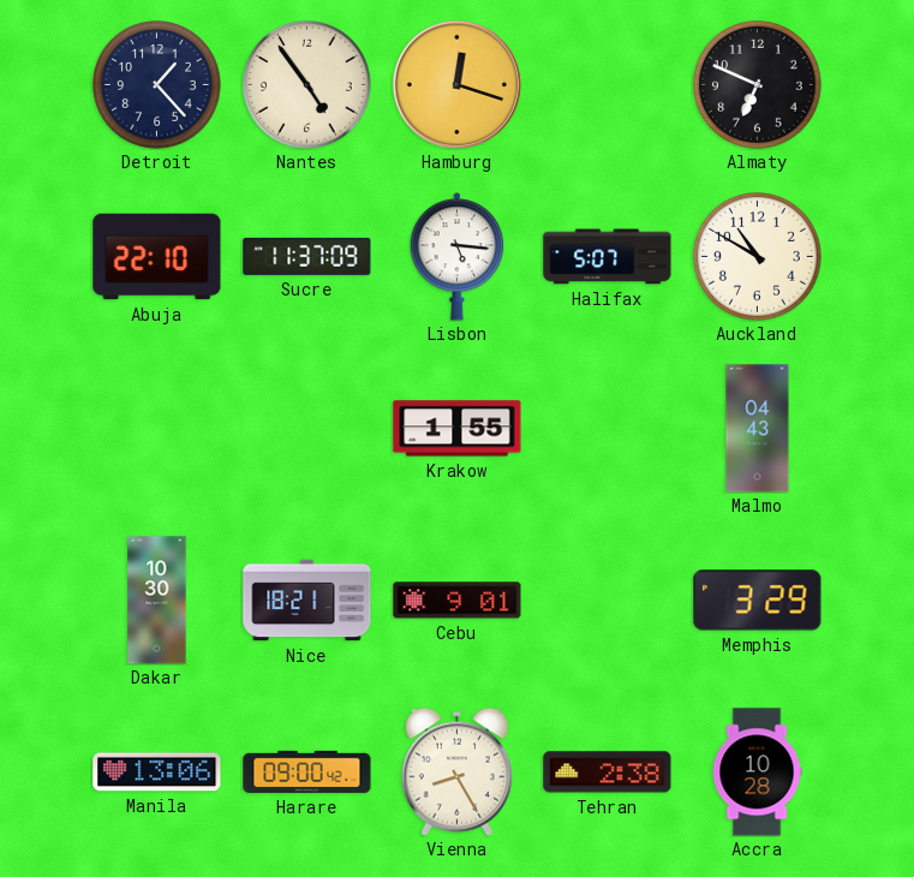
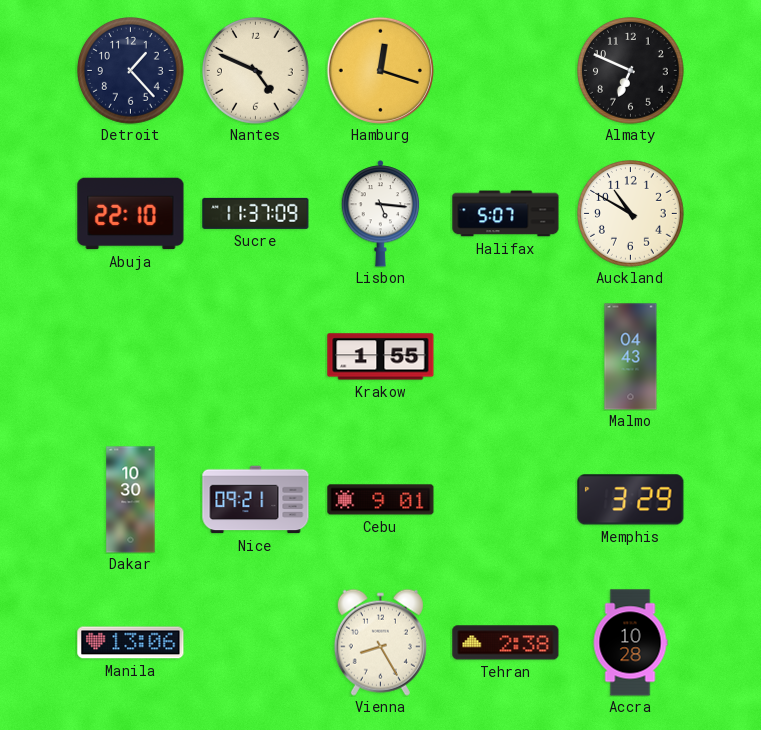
Nantes: 4:54 -> 4:49 (256, 71)
Nice: 18:21 -> 09:21 (256, 500)
Harare: 09:00 -> none (307, 771)
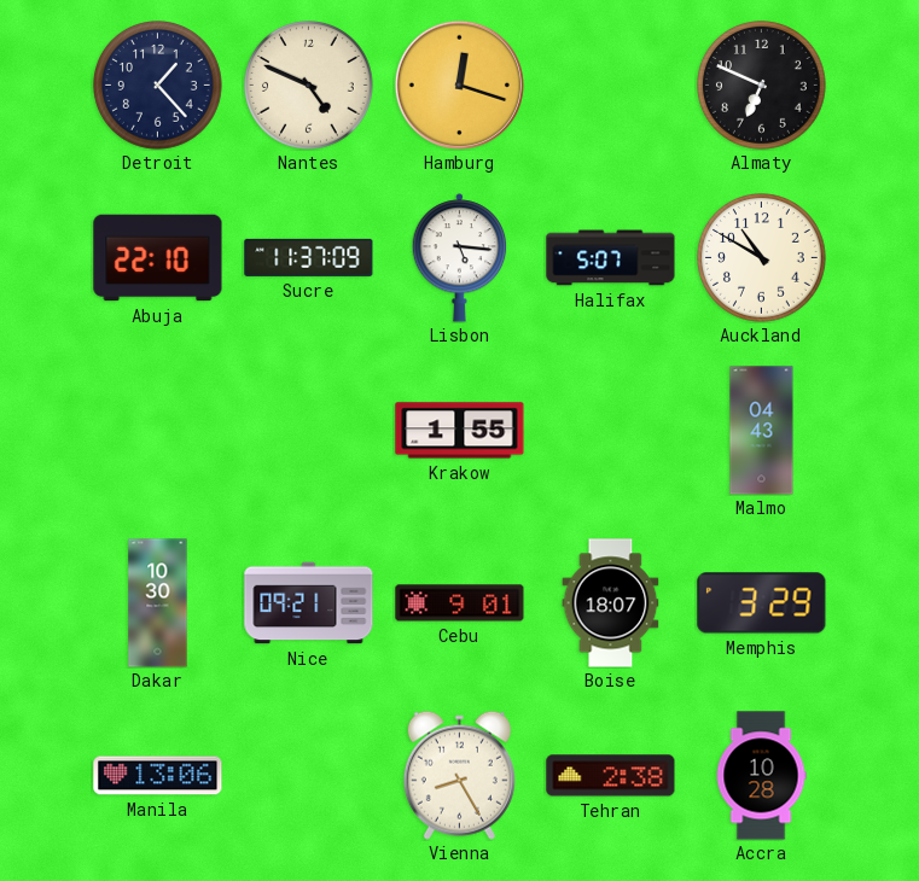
Boise: none -> 18:07 (611, 603)
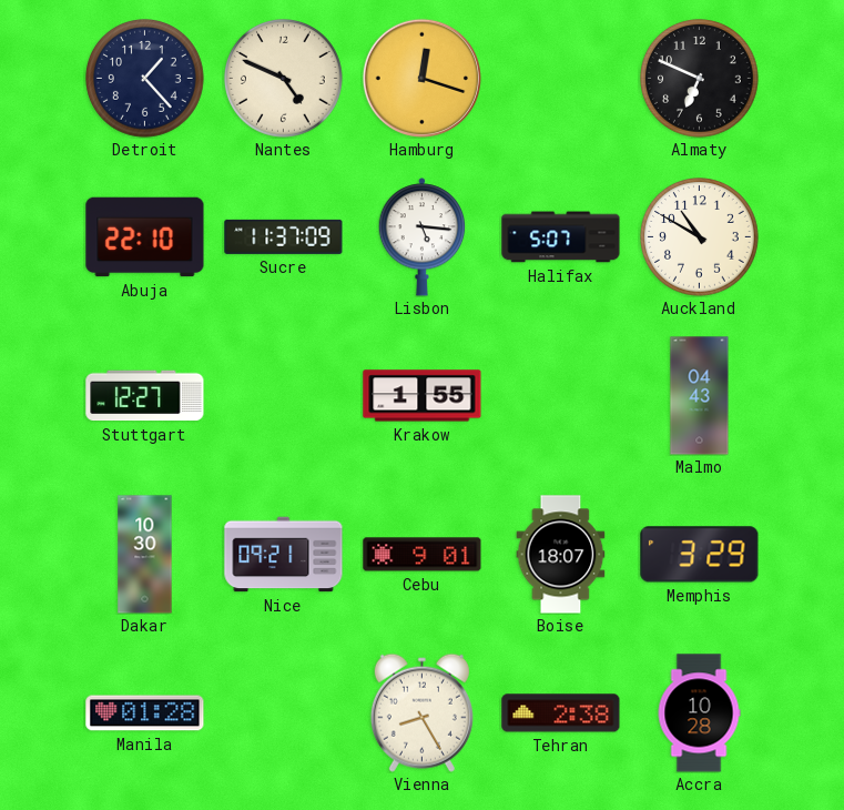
Stuttgart: none -> 12:27 (145, 396)
Manila: 13:06 -> 01:28 (145, 713)
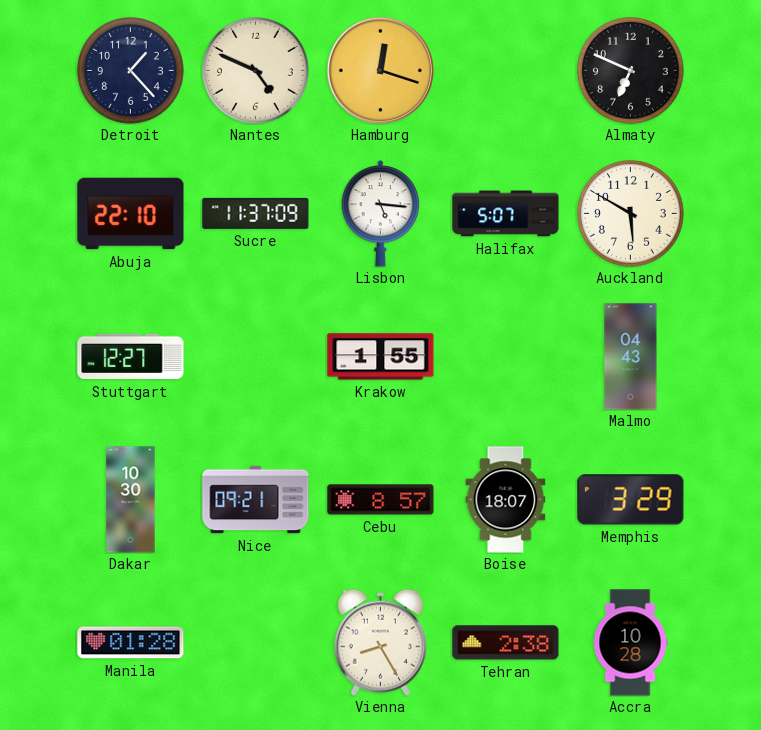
Auckland: 10:50 -> 5:50 (631, 214)
Cebu: 9:01 -> 8:57 (381, 500)
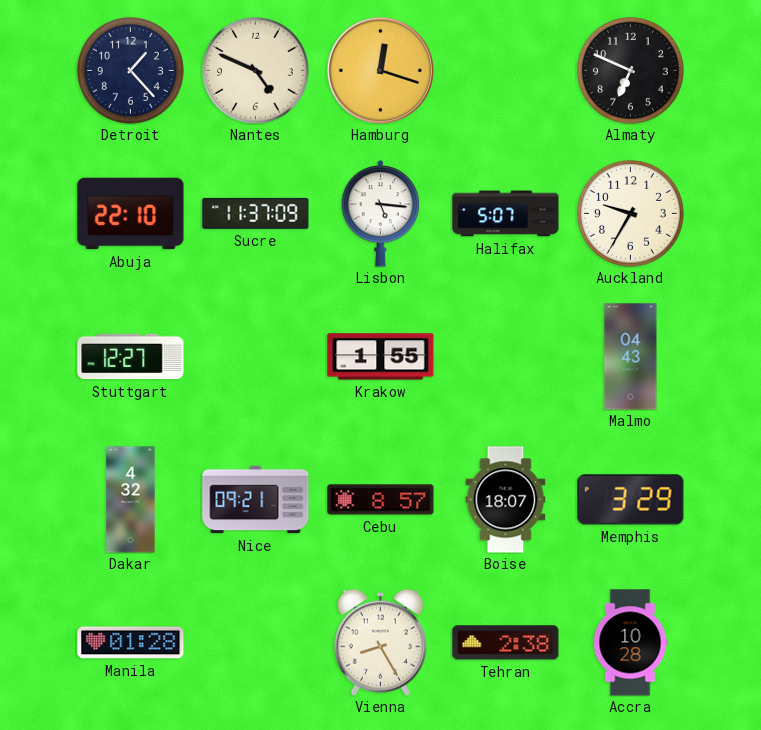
Auckland: 5:50 -> 9:35 (631, 214)
Dakar: 10:30 -> 4:32 (131, 500)
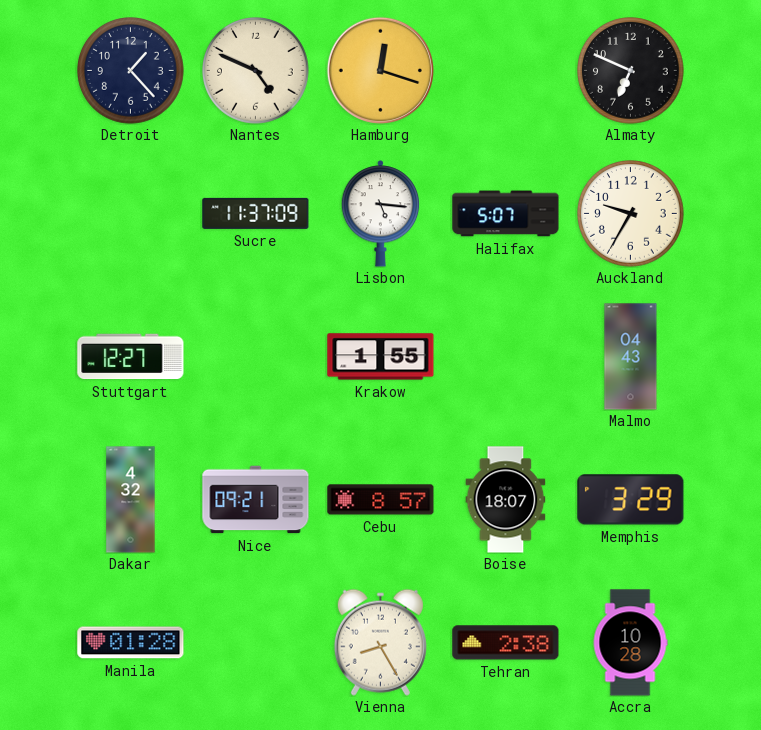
Abuja: 22:10 -> none (131, 214)
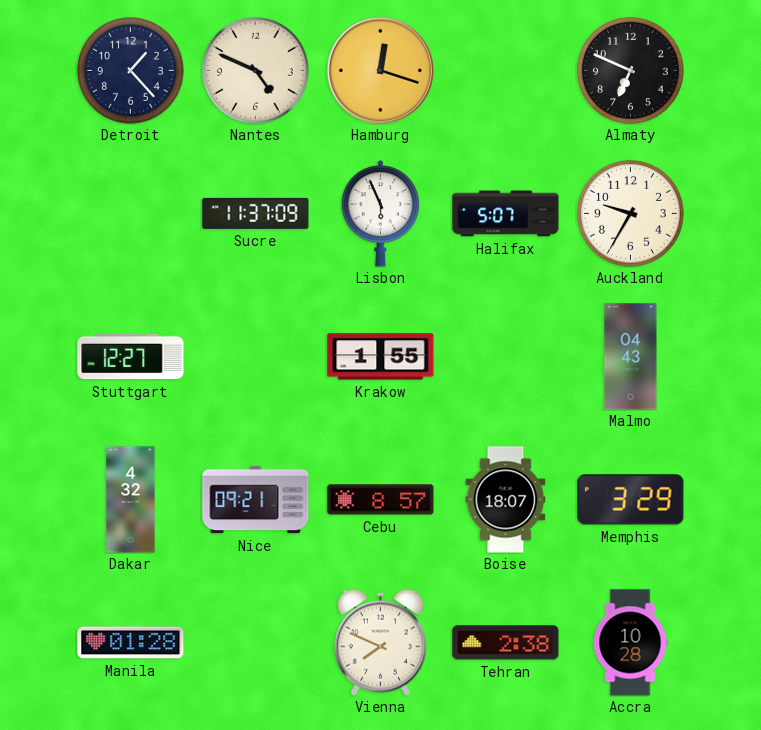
Lisbon: 5:16 -> 5:56 (381, 214)
Vienna: 8:25 -> 7:49 (380, 642)
